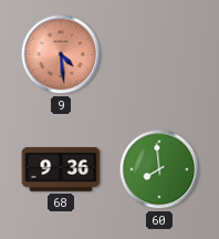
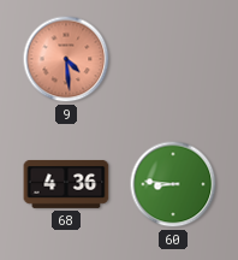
68: 9:36 -> 4:36 (66, 184)
60: 7:59 -> 8:46 (173, 184)
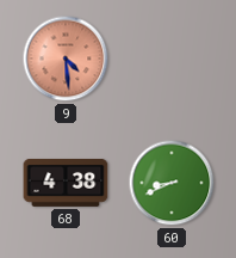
68: 4:36 -> 4:38 (66, 183)
60: 8:46 -> 8:41 (172, 183)
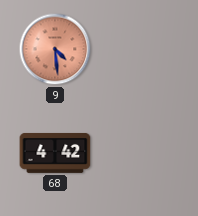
68: 4:38 -> 4:42 (55, 153)
60: 8:41 -> none (172, 183)
